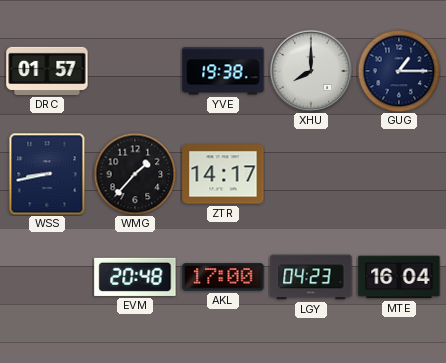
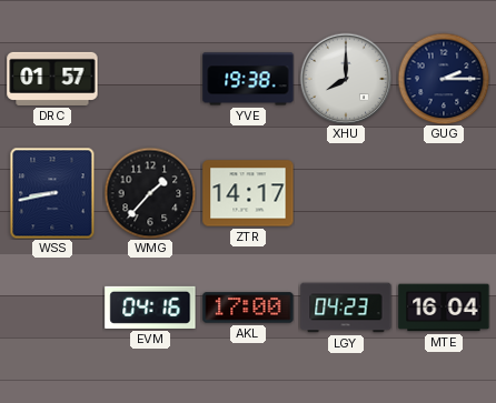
GUG: 1:15 -> 2:15 (444, 79)
EVM: 20:48 -> 04:16 (150, 308)
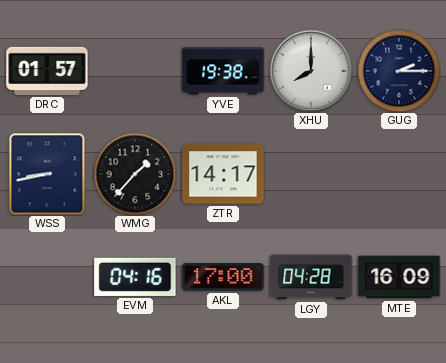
LGY: 04:23 -> 04:28 (311, 277)
MTE: 16:04 -> 16:09 (399, 277)
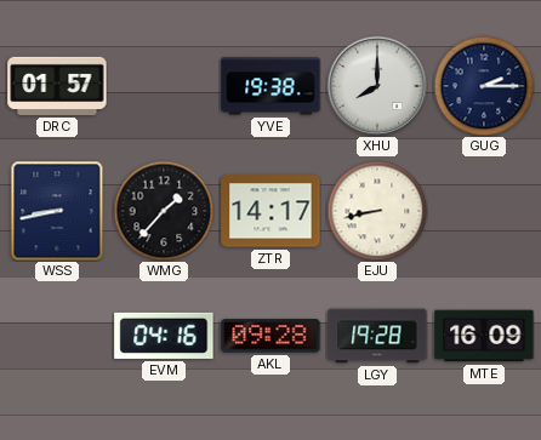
EJU: none -> 8:43 (377, 211)
AKL: 17:00 -> 09:28 (270, 336)
LGY: 04:28 -> 19:28 (377, 336)
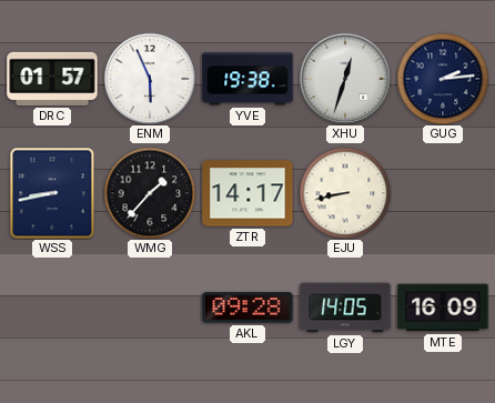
ENM: none -> 5:56 (150, 79)
XHU: 8:00 -> 12:33 (345, 79)
GUG: 2:15 -> 2:14 (443, 79)
EVM: 04:16 -> none (164, 336)
LGY: 19:28 -> 14:05 (345, 308)
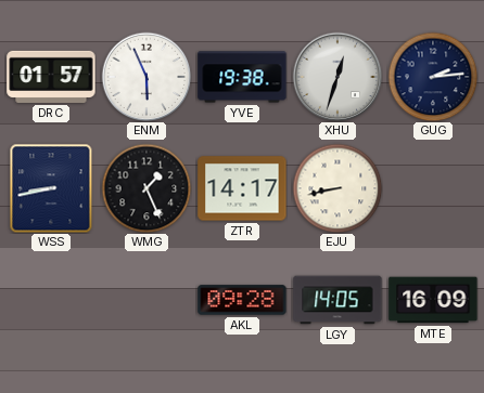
WMG: 1:37 -> 1:26 (147, 188)
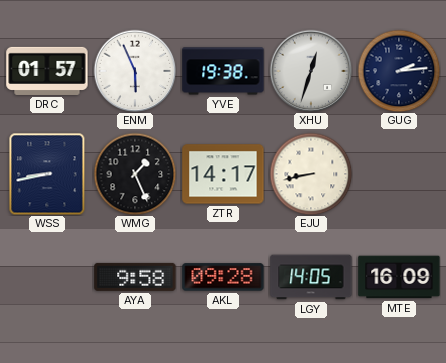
AYA: none -> 9:58 (135, 277)
